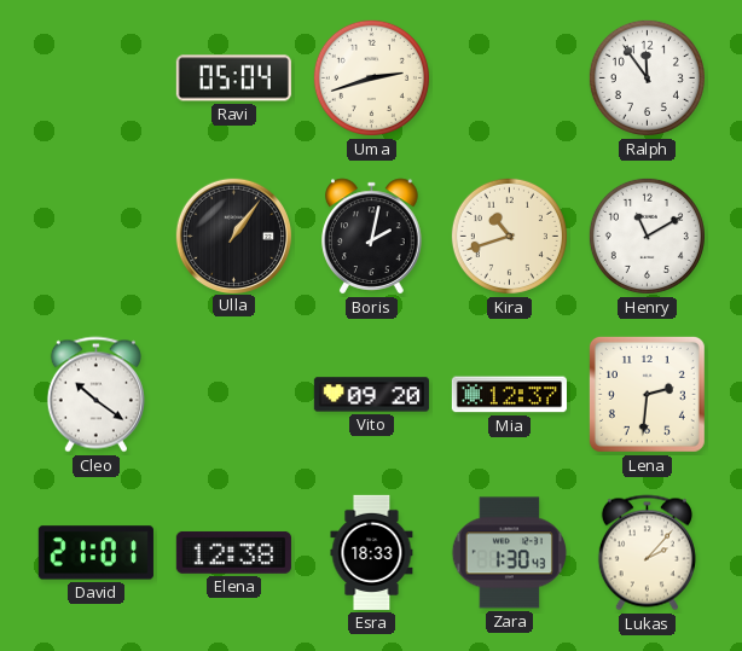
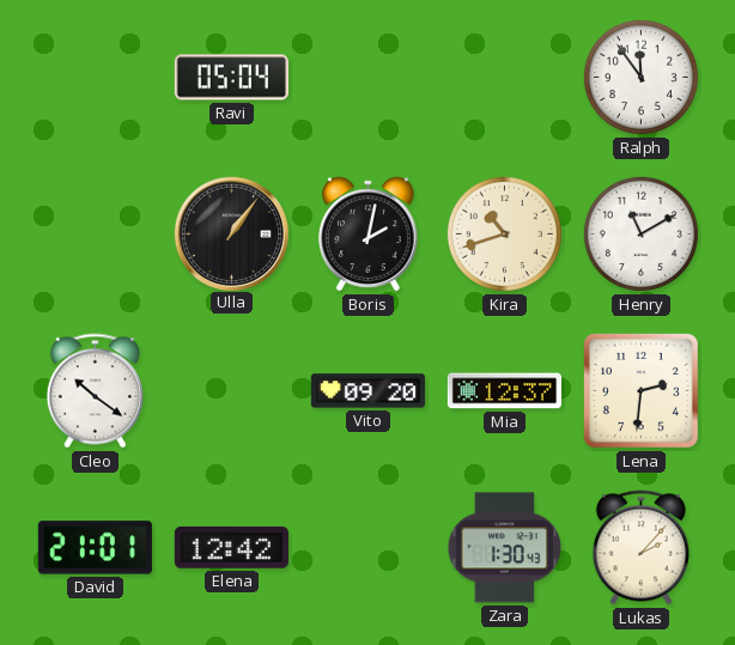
Uma: 2:42 -> none (371, 77)
Elena: 12:38 -> 12:42 (231, 547)
Esra: 18:33 -> none (372, 552)
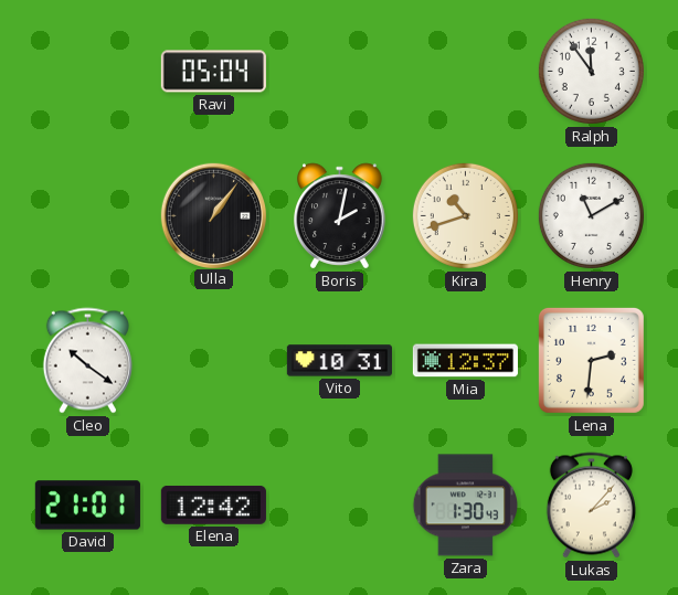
Vito: 09:20 -> 10:31 (339, 361)
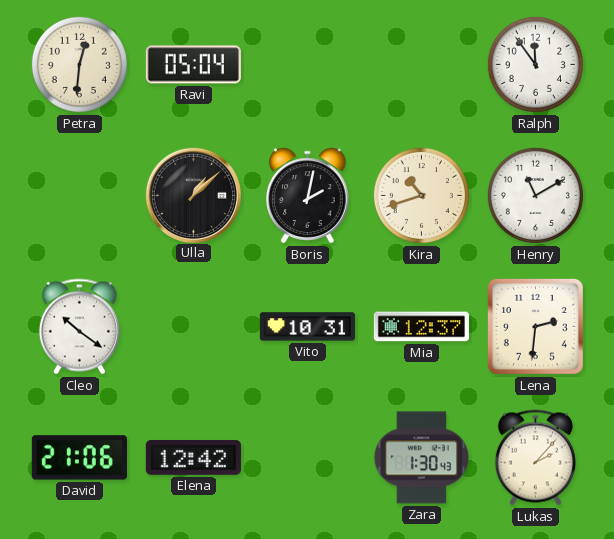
Petra: none -> 12:31 (79, 64)
Ulla: 1:06 -> 1:08 (193, 195)
David: 21:01 -> 21:06 (79, 458)
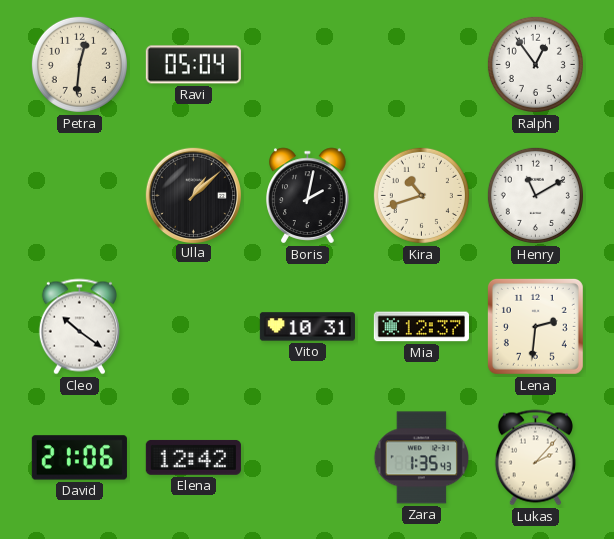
Ralph: 11:54 -> 12:54 (535, 64)
Zara: 1:30 -> 1:35 (421, 458)
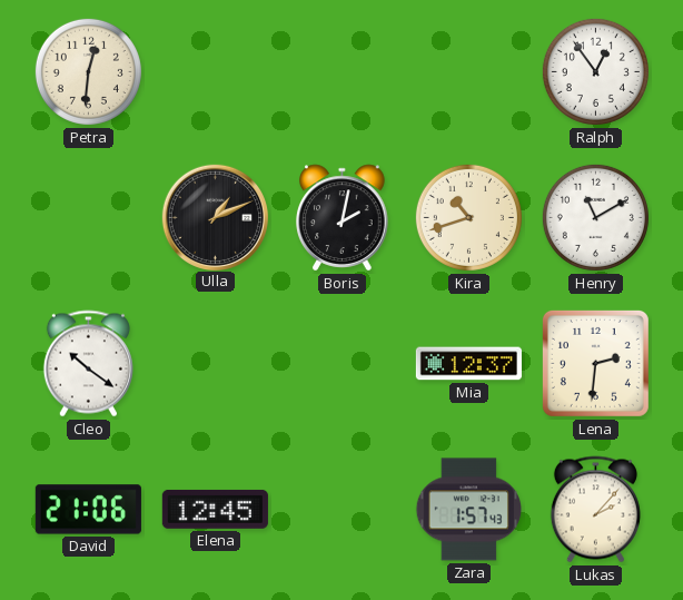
Ravi: 05:04 -> none (193, 65)
Ulla: 1:08 -> 1:11 (215, 217)
Vito: 10:31 -> none (307, 327)
Elena: 12:42 -> 12:45 (215, 509)
Zara: 1:35 -> 1:57 (468, 510)
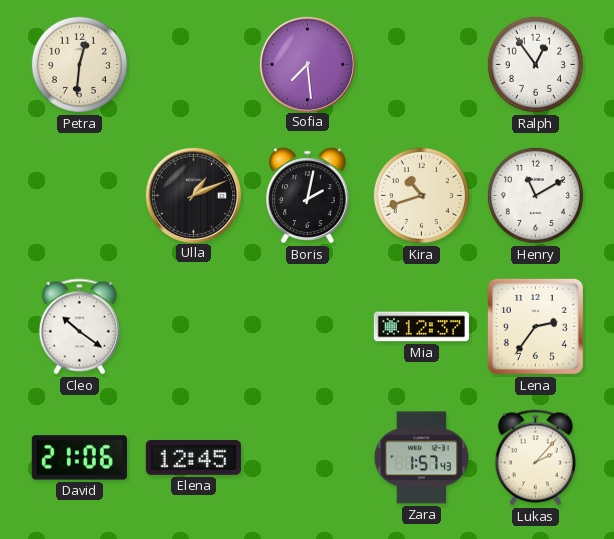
Sofia: none -> 7:29 (307, 64)
Lena: 2:31 -> 2:36 (535, 326)
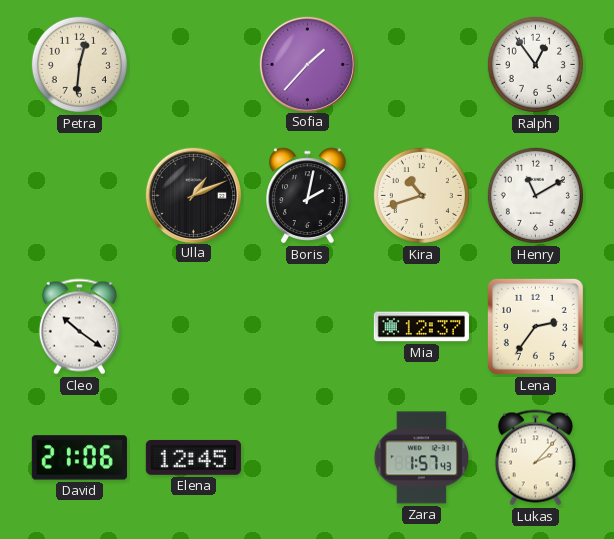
Sofia: 7:29 -> 1:37 (307, 64)
